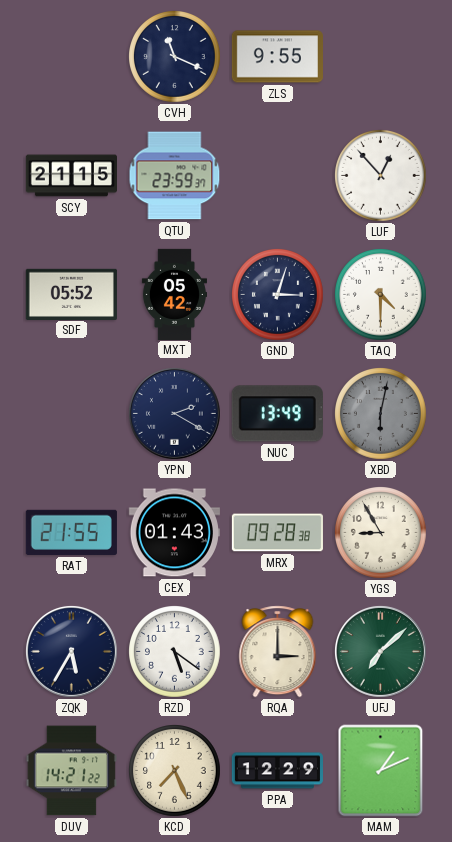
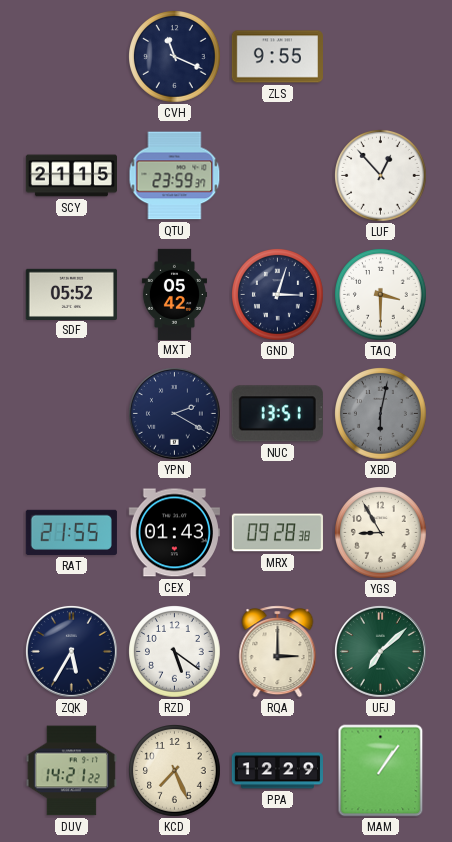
TAQ: 4:30 -> 3:30 (381, 295)
NUC: 13:49 -> 13:51 (277, 414)
MAM: 1:11 -> 1:06 (381, 771)
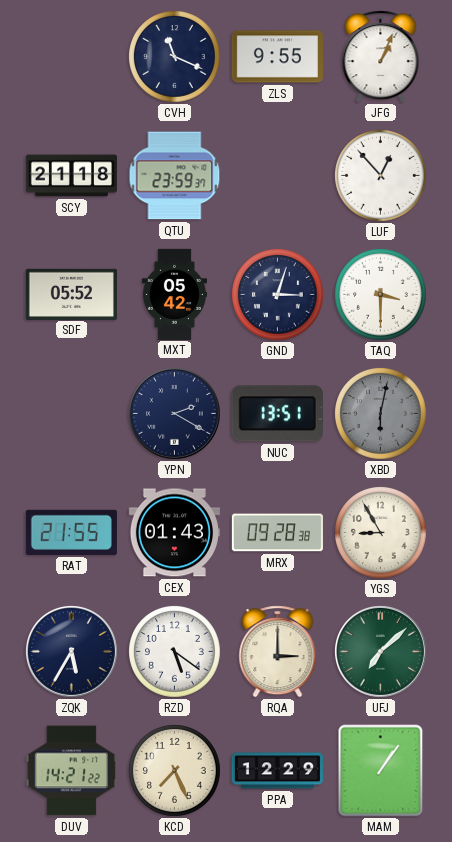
JFG: none -> 1:04 (381, 57)
SCY: 21:15 -> 21:18 (71, 176)
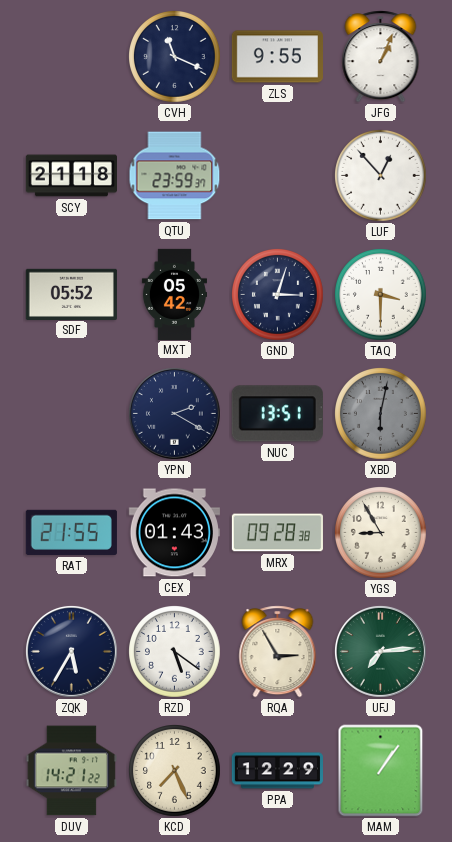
RQA: 3:00 -> 2:55 (278, 652)
UFJ: 7:08 -> 7:14 (380, 651)
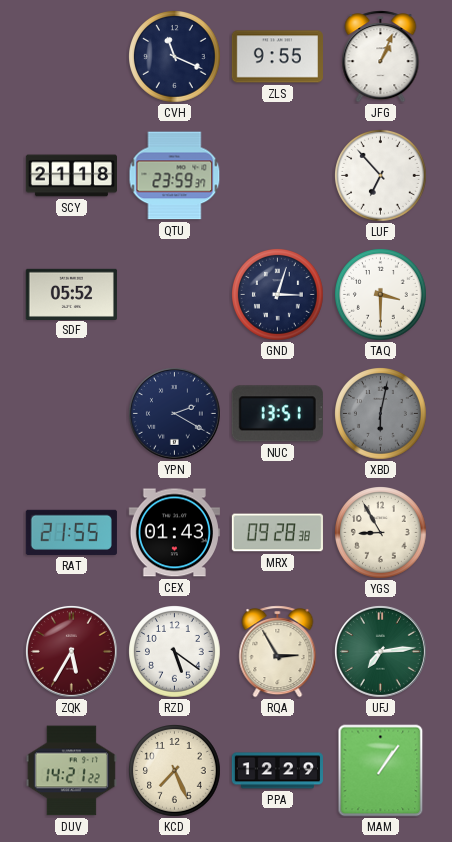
LUF: 12:53 -> 6:53 (381, 176)
MXT: 05:42 -> none (174, 294)
ZQK dial: navy -> burgundy (71, 651)
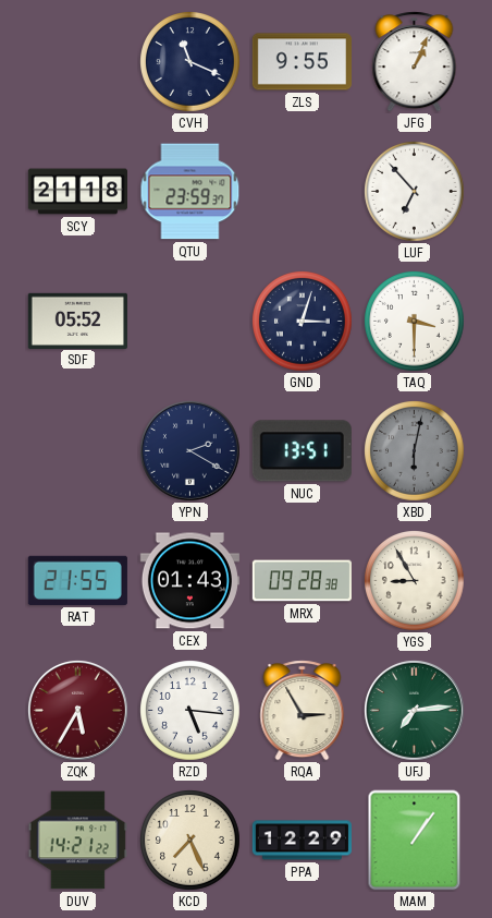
RZD: 5:21 -> 5:16 (190, 711)
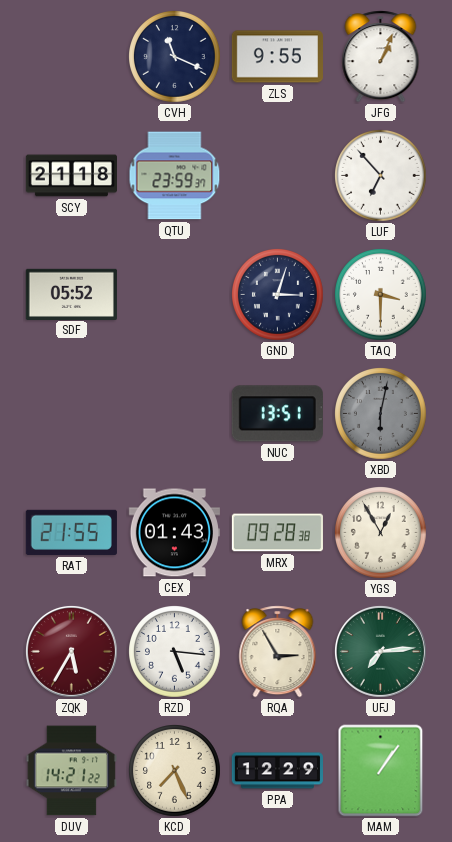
YPN: 2:20 -> none (189, 450)
YGS: 8:55 -> 12:55 (381, 533)
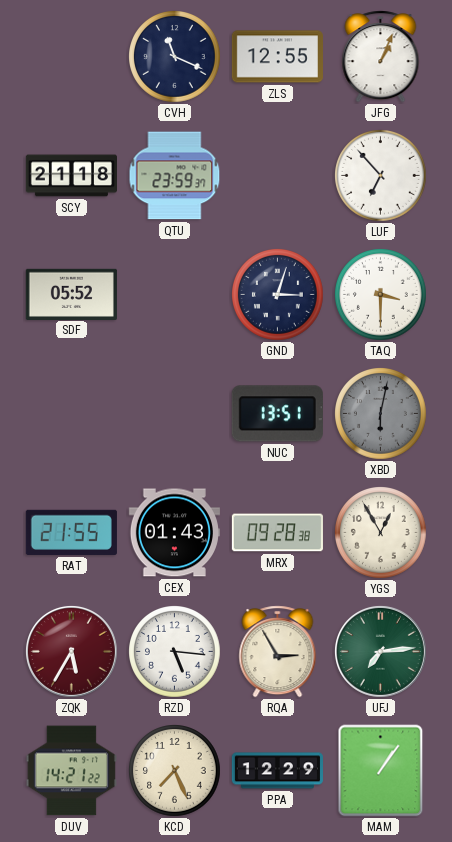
ZLS: 9:55 -> 12:55 (277, 57)
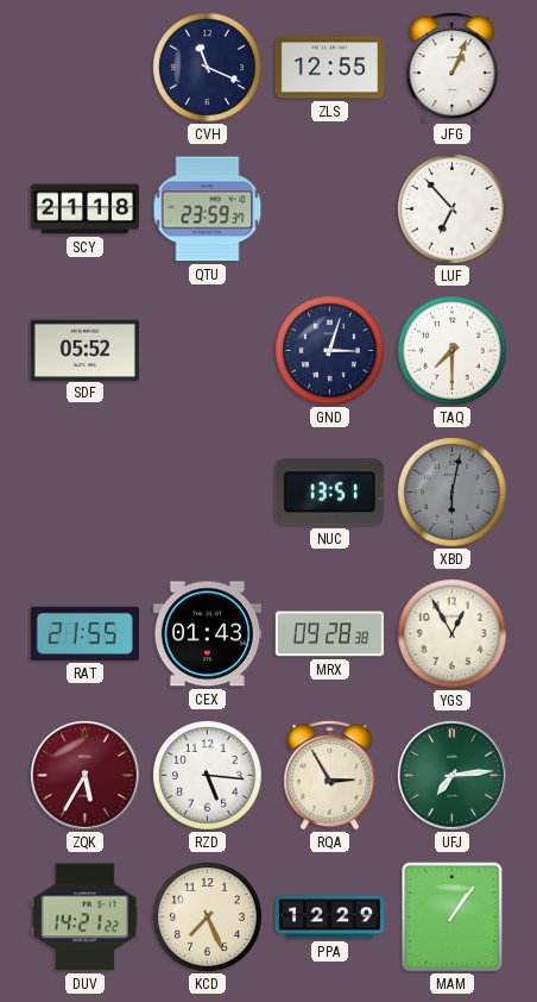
TAQ: 3:30 -> 7:30 (453, 351)
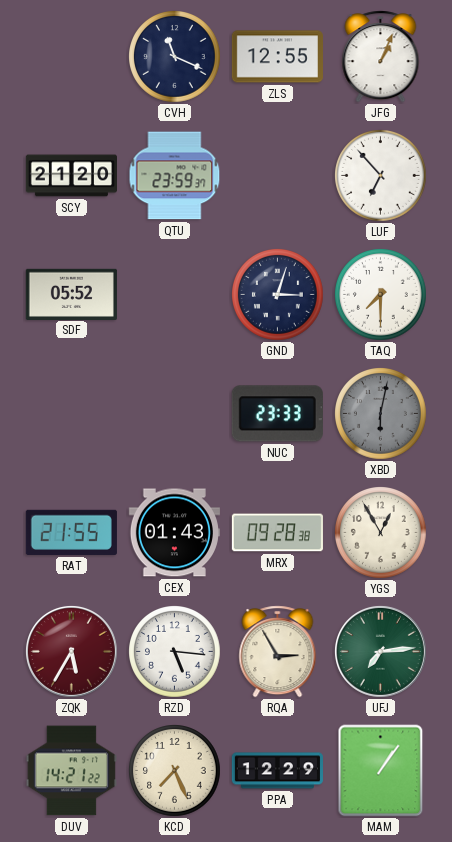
SCY: 21:18 -> 21:20 (71, 176)
NUC: 13:51 -> 23:33 (277, 414)
